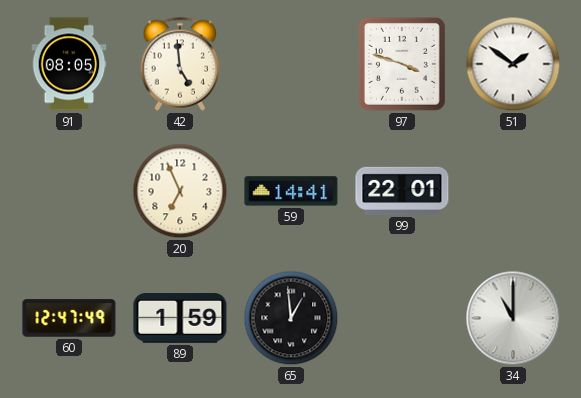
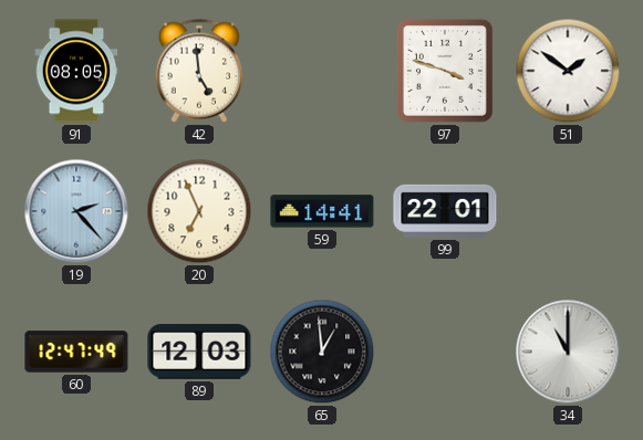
19: none -> 2:23 (76, 211)
89: 1:59 -> 12:03 (199, 352)
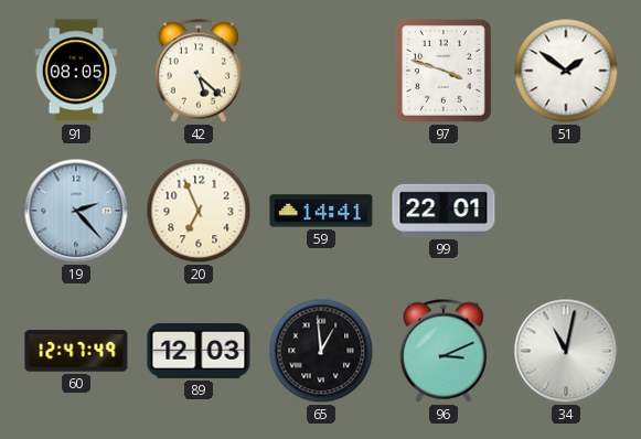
42: 4:59 -> 5:22 (199, 71)
96: none -> 3:11 (444, 351)
34: 11:00 -> 11:02 (566, 351)
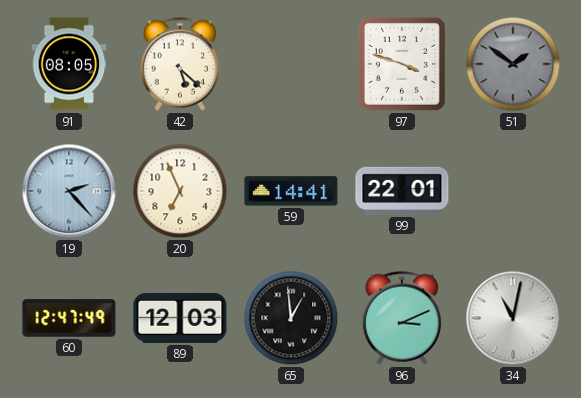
51 dial: white -> grey (513, 64)
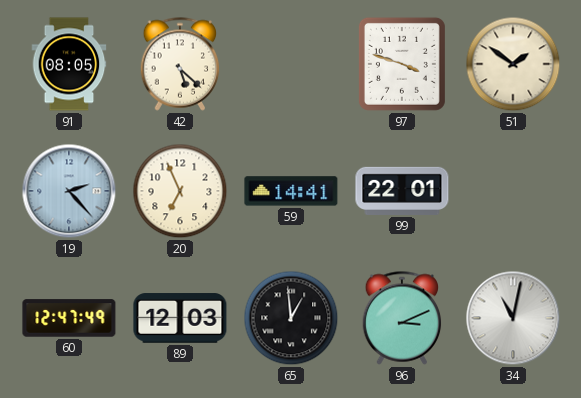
51 dial: grey -> cream (513, 64)
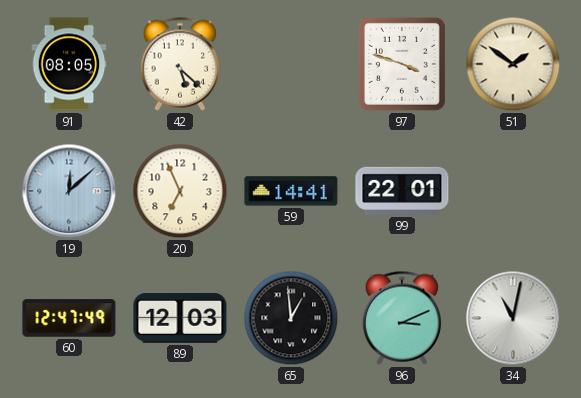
19: 2:23 -> 12:08 (69, 191)
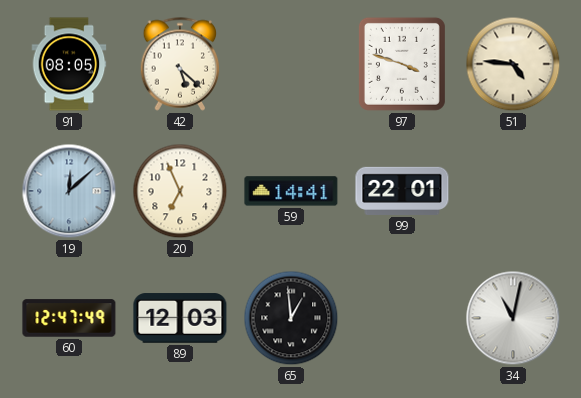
51: 1:51 -> 4:46 (513, 64)
96: 3:11 -> none (402, 318)
